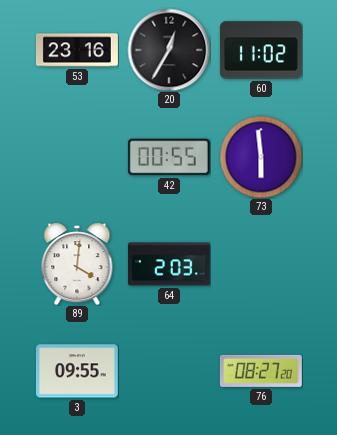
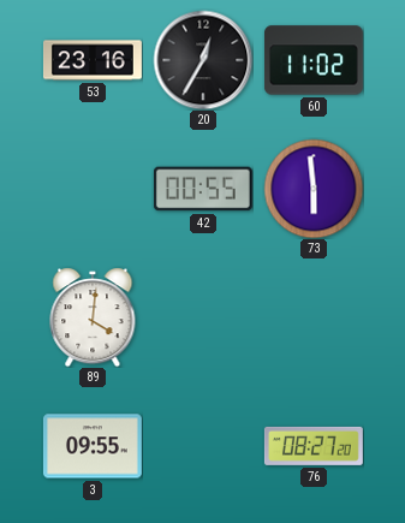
64: 2:03 -> none (169, 264)
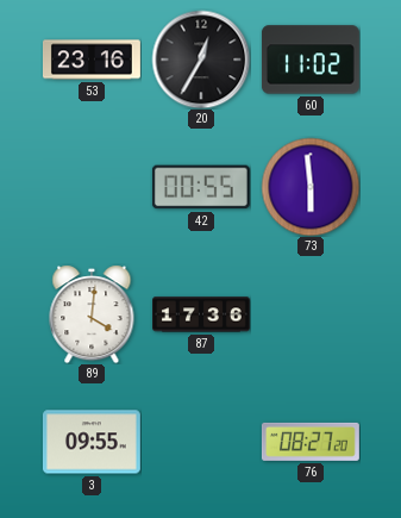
87: none -> 17:36 (202, 314)
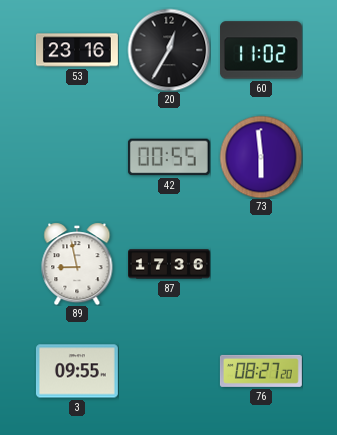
89: 4:01 -> 8:58 (77, 264)
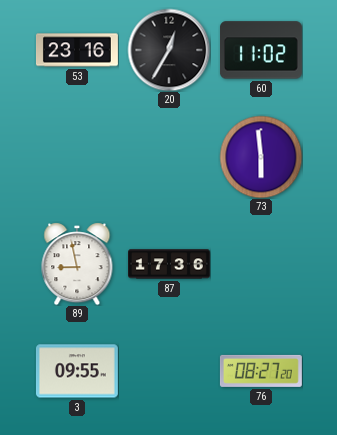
42: 00:55 -> none (169, 157)
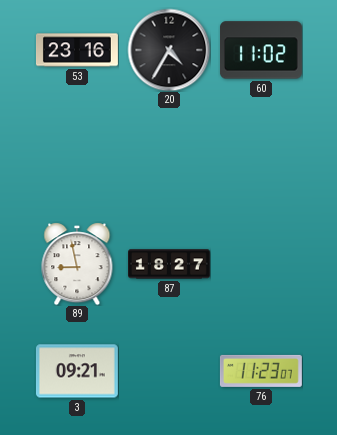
20: 12:35 -> 4:35 (169, 50)
73: 5:59 -> none (261, 157)
87: 17:36 -> 18:27 (170, 264)
3: 09:55 -> 09:21 (77, 371)
76: 08:27 -> 11:23 (261, 371)
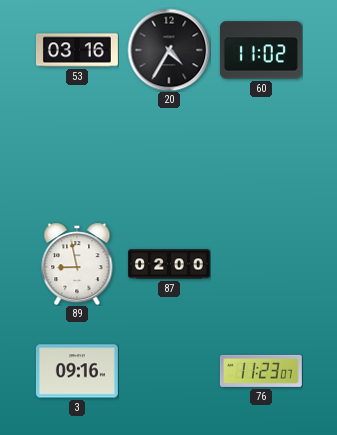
53: 23:16 -> 03:16 (78, 50)
87: 18:27 -> 02:00 (170, 264)
3: 09:21 -> 09:16 (77, 371)
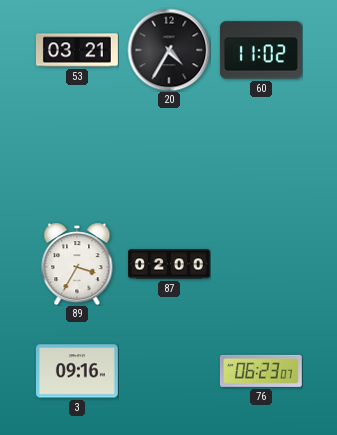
53: 03:16 -> 03:21 (78, 50)
89: 8:58 -> 3:35 (77, 264)
76: 11:23 -> 06:23 (261, 371)
